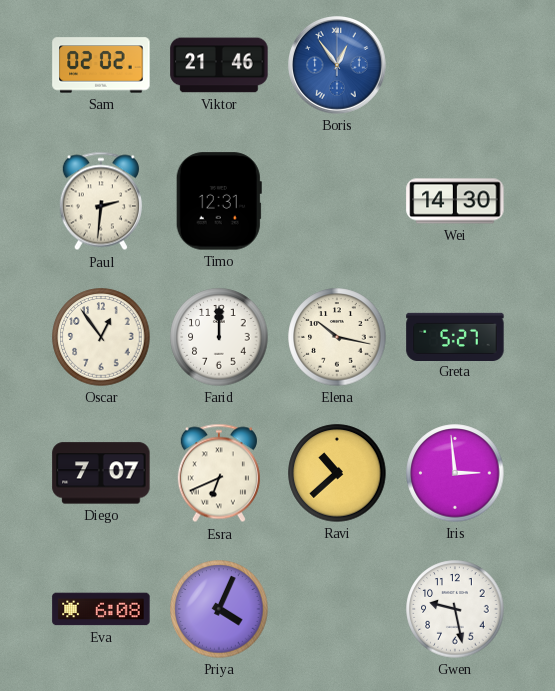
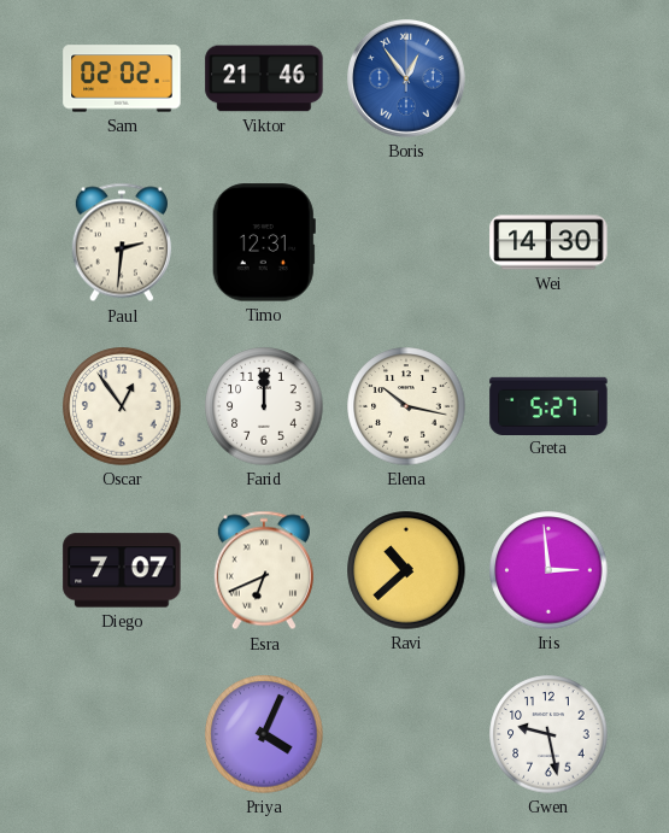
Eva: 6:08 -> none (101, 609)
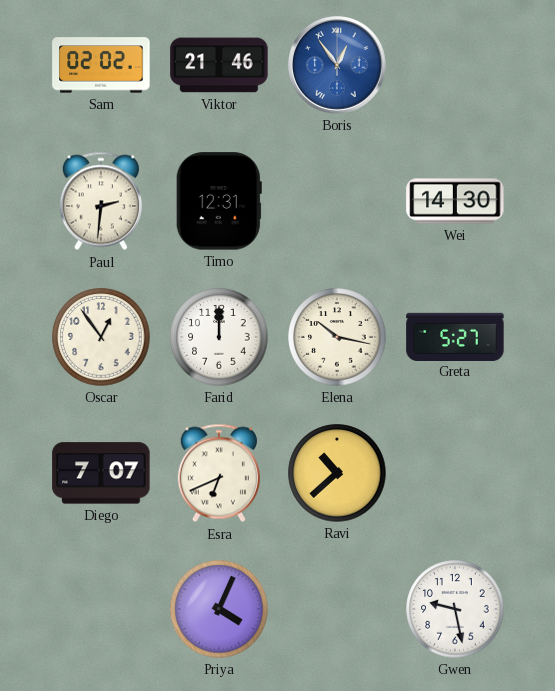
Iris: 2:59 -> none (548, 570)
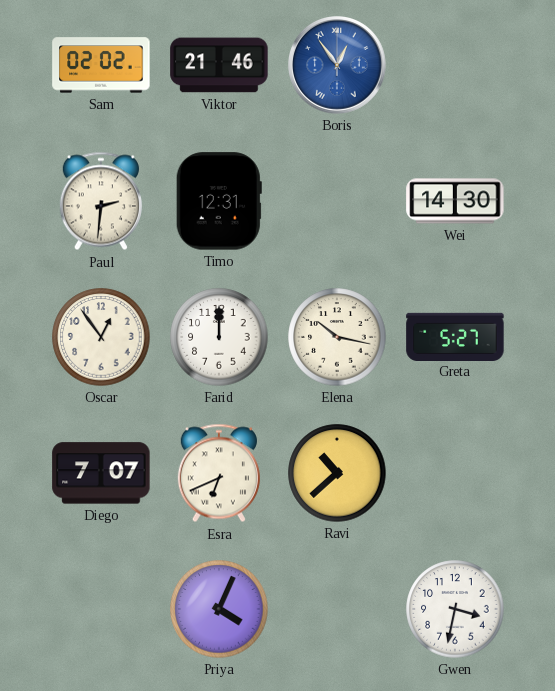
Gwen: 9:28 -> 3:32 (455, 609)
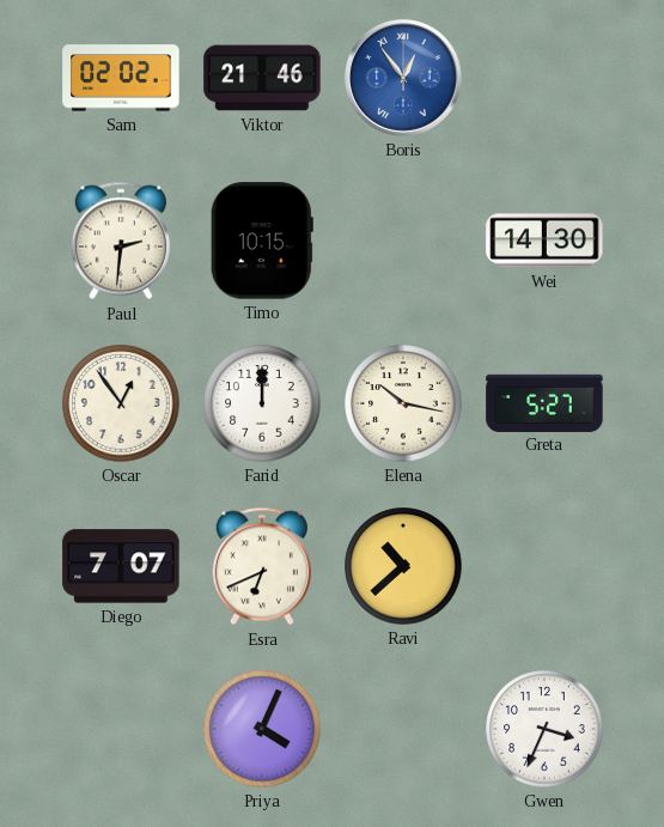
Timo: 12:31 -> 10:15 (262, 241)
Gwen: 3:32 -> 3:34 (544, 729)
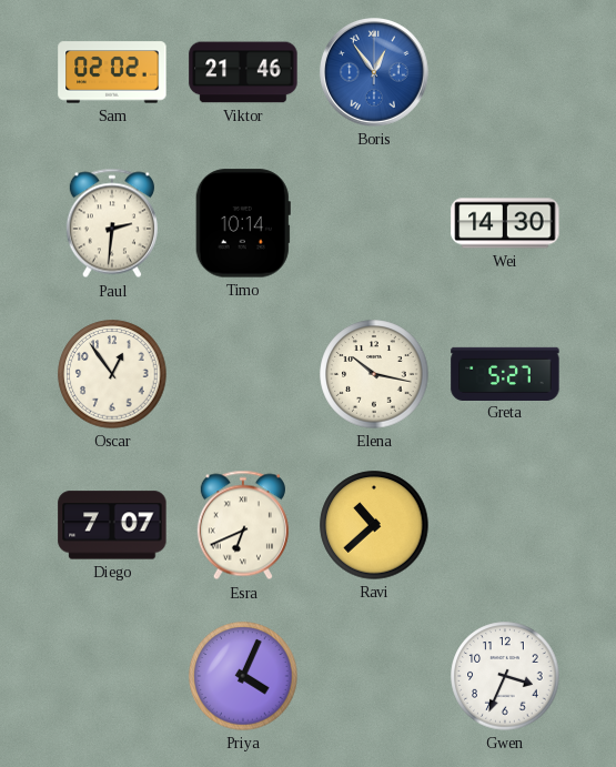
Timo: 10:15 -> 10:14 (243, 223)
Farid: 12:00 -> none (262, 403)
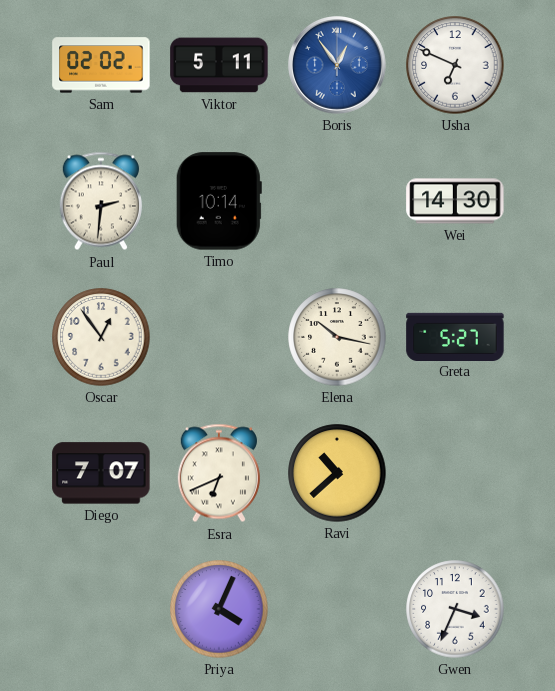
Viktor: 21:46 -> 5:11 (219, 65)
Usha: none -> 6:49 (455, 65)
